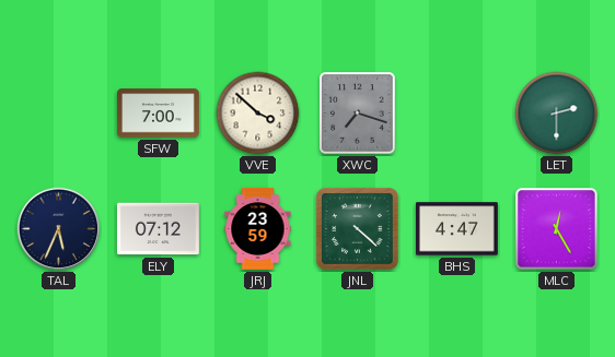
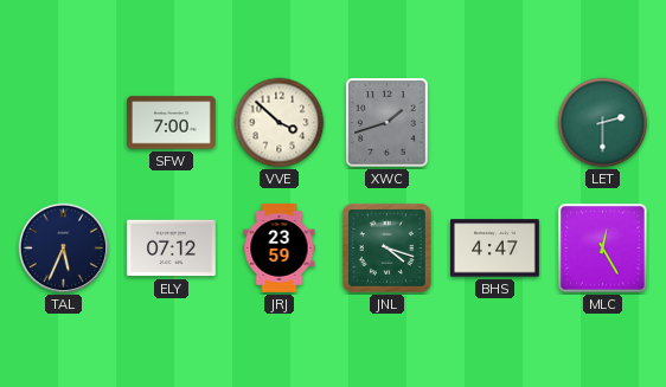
XWC: 7:18 -> 1:42 (388, 123)
JNL: 4:22 -> 4:18 (386, 247)
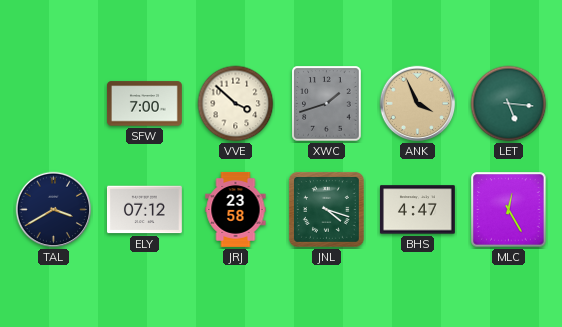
ANK: none -> 3:56 (418, 104)
LET: 2:30 -> 5:16 (509, 104)
TAL: 5:34 -> 3:40 (54, 210)
JRJ: 23:59 -> 23:58 (236, 210)
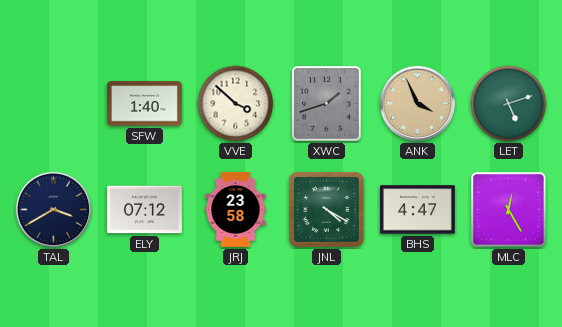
SFW: 7:00 -> 1:40 (144, 104)
LET: 5:16 -> 5:12 (509, 104)
JNL: 4:18 -> 4:20 (326, 209)
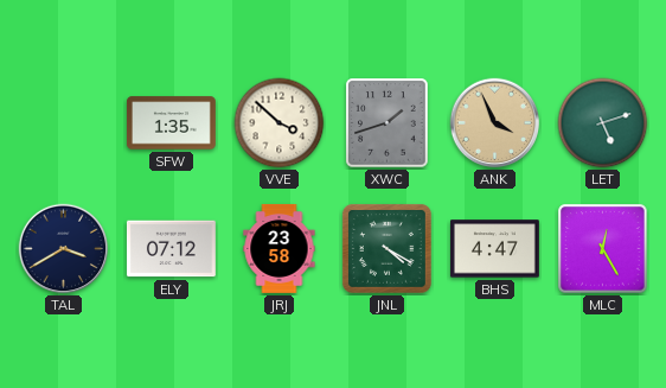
SFW: 1:40 -> 1:35 (171, 123)
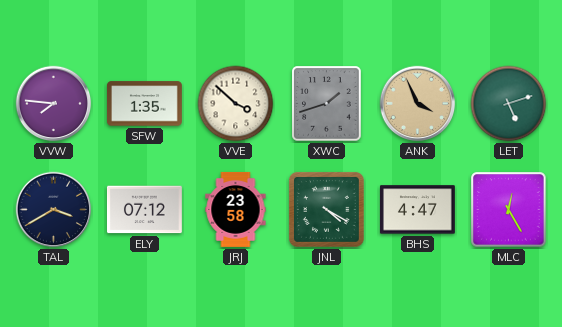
VVW: none -> 7:46 (54, 104)
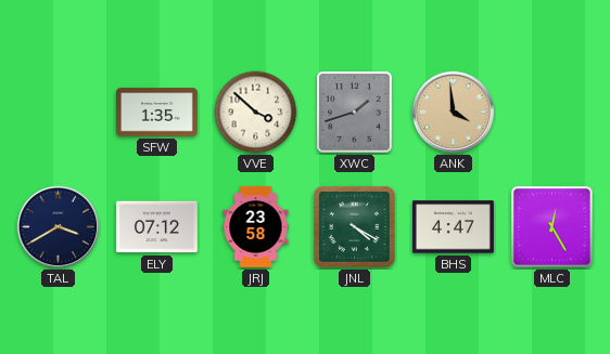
VVW: 7:46 -> none (54, 104)
ANK: 3:56 -> 3:59 (454, 113)
LET: 5:12 -> none (509, 104)
